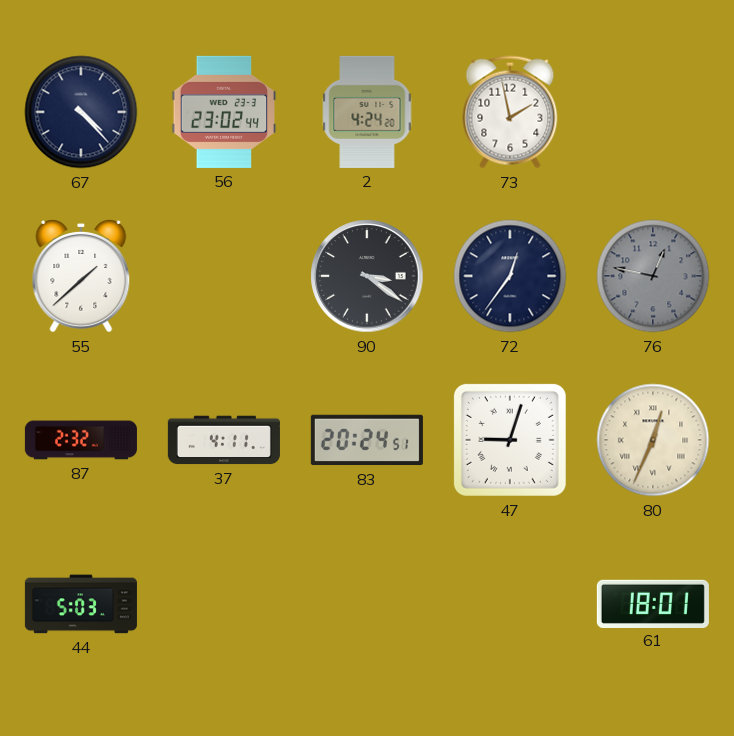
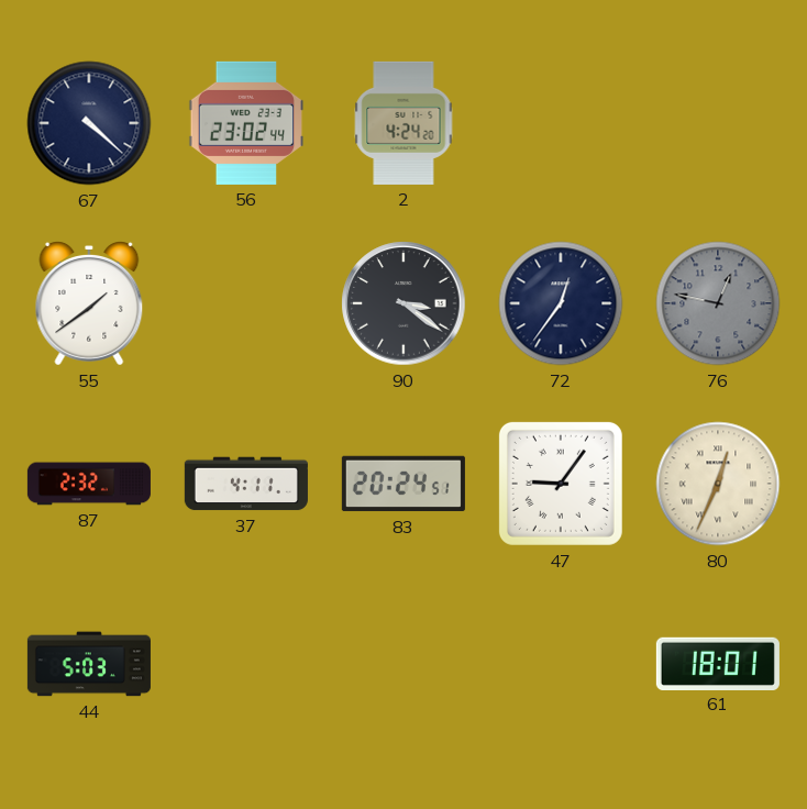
67: 4:23 -> 4:22 (89, 123)
73: 1:58 -> none (510, 112)
55: 1:38 -> 1:39 (89, 304)
47: 9:03 -> 9:06 (561, 484)
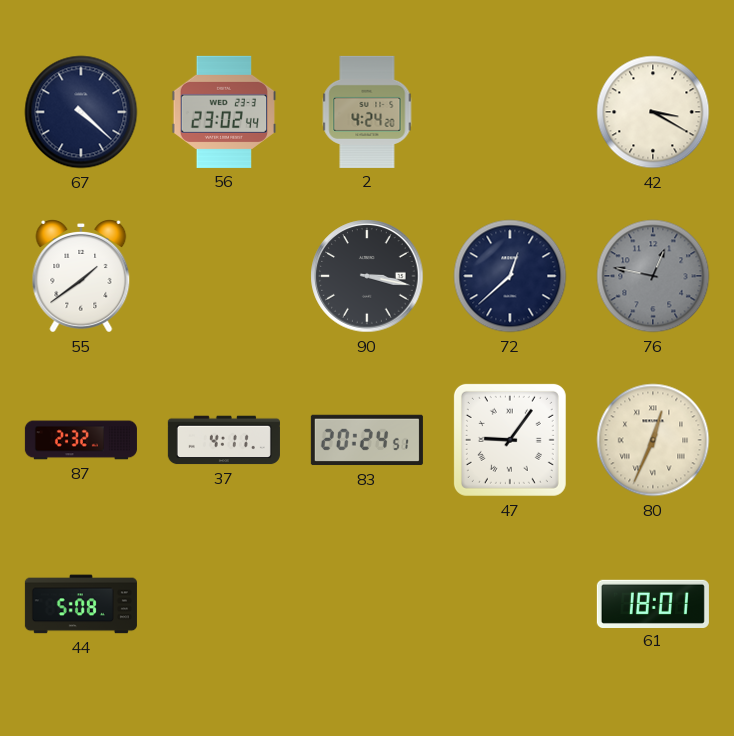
42: none -> 3:20 (653, 112)
90: 3:21 -> 3:17 (367, 276)
72: 12:36 -> 12:38 (510, 276)
44: 5:03 -> 5:08 (81, 604)
